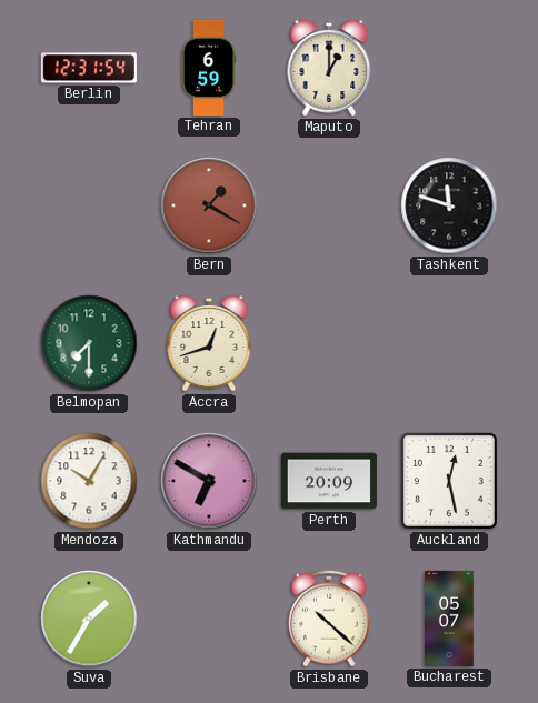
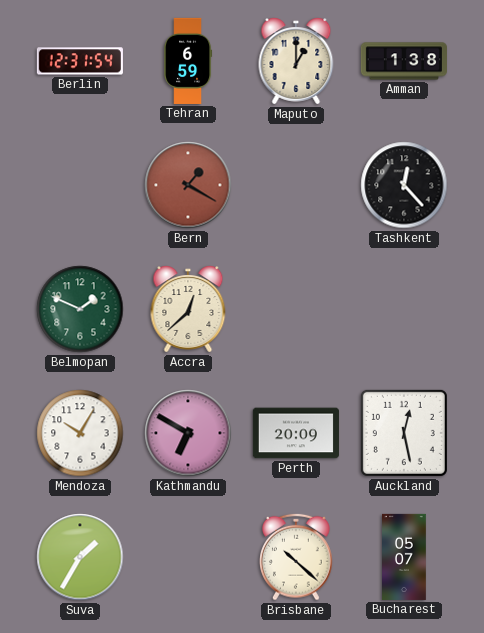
Amman: none -> 1:38 (404, 61)
Tashkent: 11:48 -> 12:23 (404, 185)
Belmopan: 7:30 -> 1:49 (80, 309)
Accra: 12:42 -> 12:38 (188, 309)
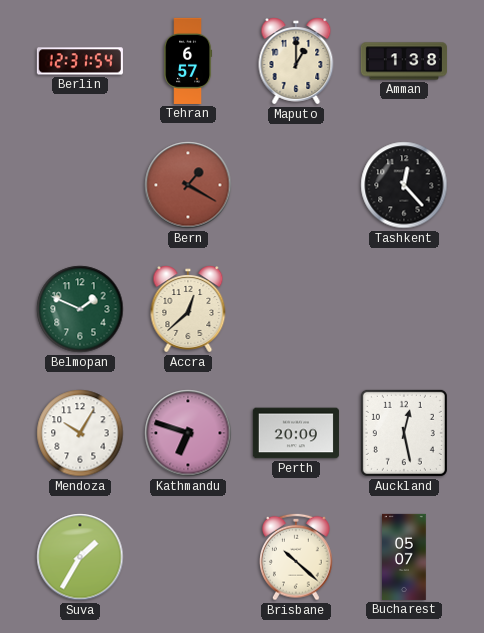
Tehran: 6:59 -> 6:57 (188, 61)
Kathmandu: 6:50 -> 6:48 (188, 433)
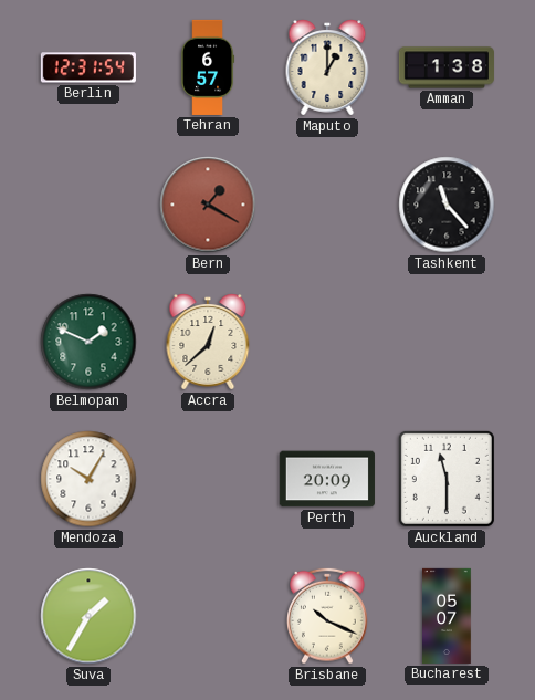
Tashkent: 12:23 -> 11:23 (447, 205)
Kathmandu: 6:48 -> none (188, 433)
Auckland: 12:28 -> 11:30 (447, 479)
Brisbane: 10:22 -> 10:19 (328, 616)
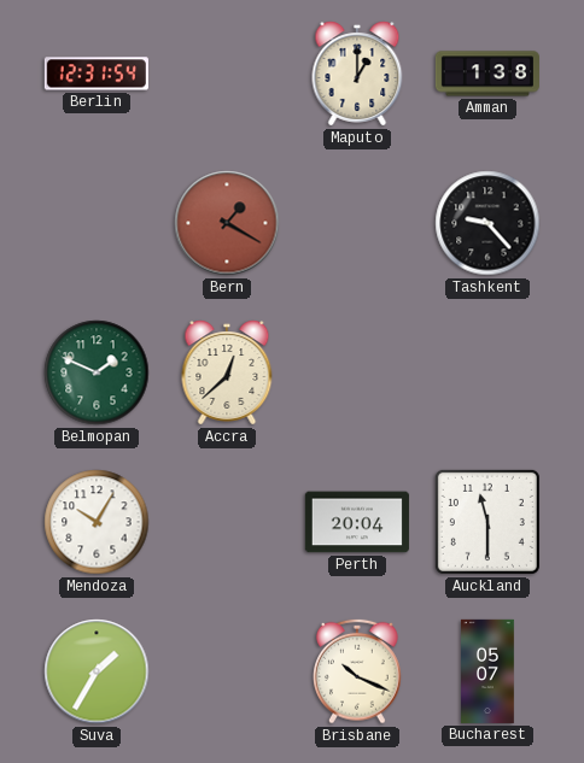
Tehran: 6:57 -> none (208, 67)
Tashkent: 11:23 -> 9:23 (487, 223)
Perth: 20:09 -> 20:04 (357, 522)
